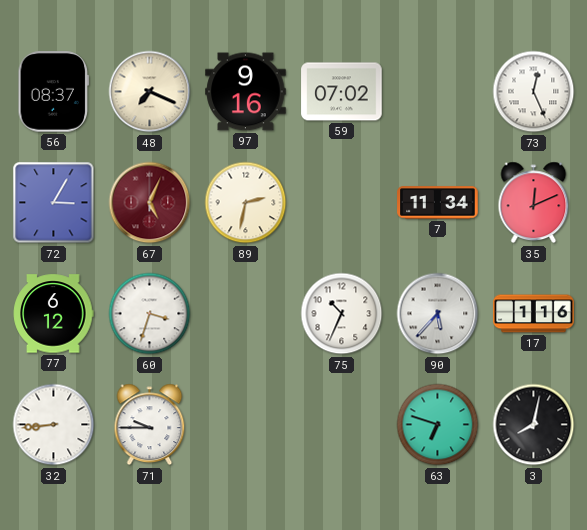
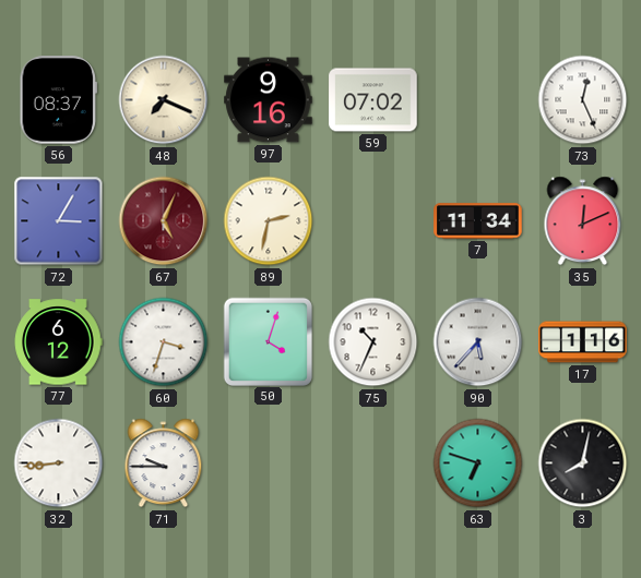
50: none -> 4:03 (268, 341)
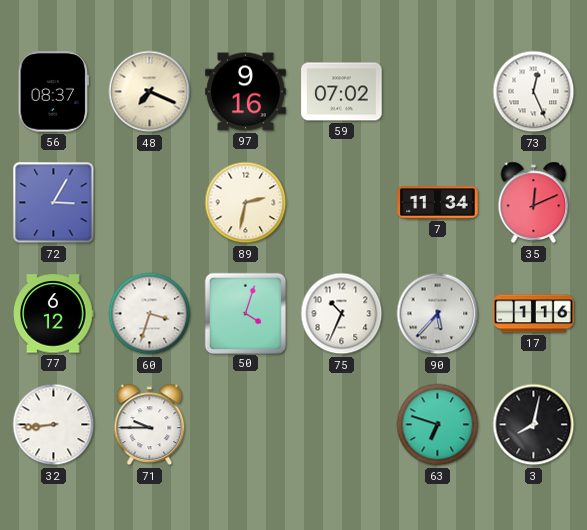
67: 5:04 -> none (164, 221)
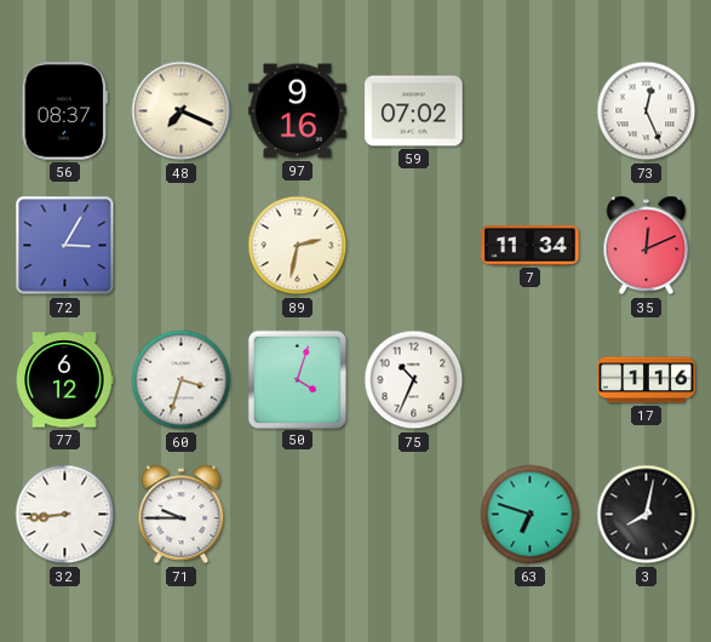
90: 5:37 -> none (438, 314)
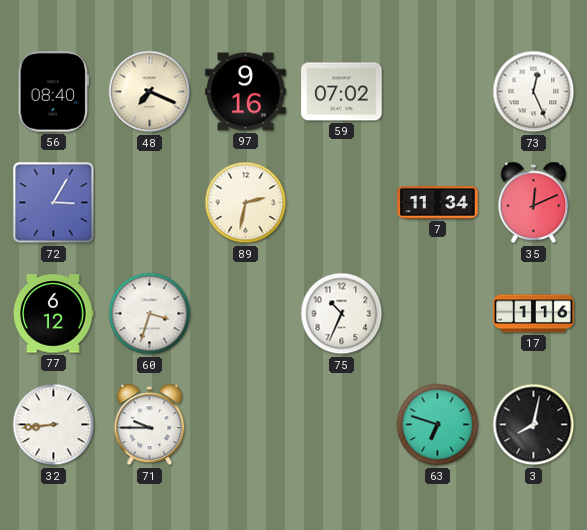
56: 08:37 -> 08:40 (54, 92)
50: 4:03 -> none (297, 379)
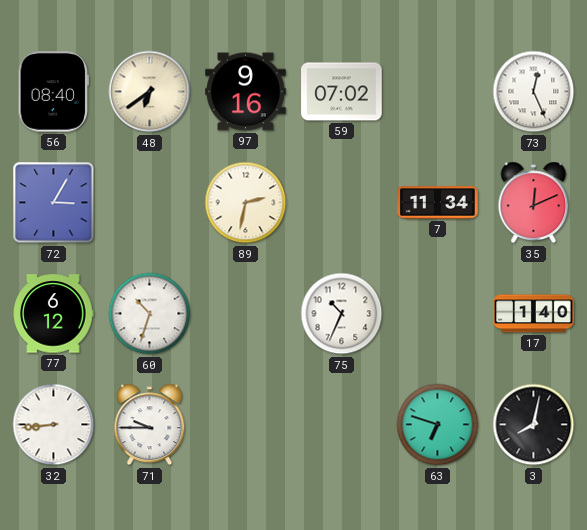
48: 7:19 -> 6:39 (150, 92)
60: 3:33 -> 10:33 (150, 314)
17: 1:16 -> 1:40 (534, 314)
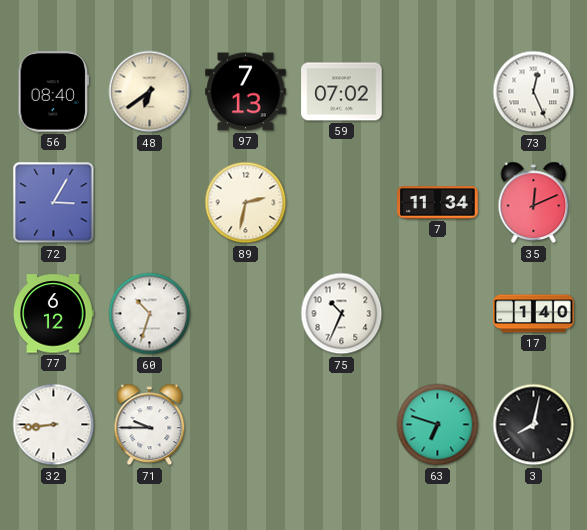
97: 9:16 -> 7:13 (246, 92)
